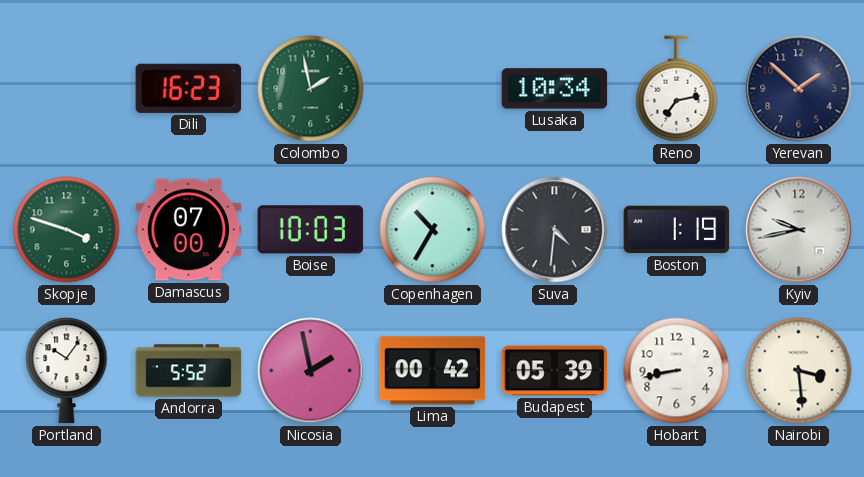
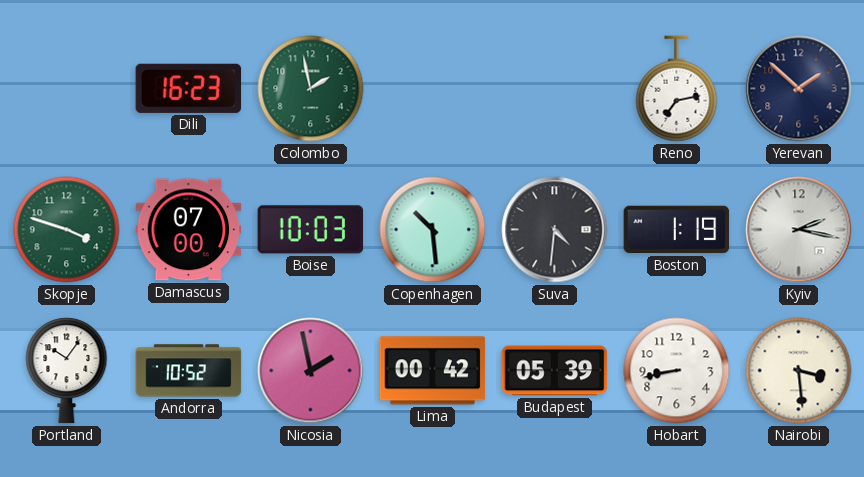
Lusaka: 10:34 -> none (555, 89)
Copenhagen: 10:35 -> 10:29 (433, 230)
Kyiv: 9:43 -> 2:17 (799, 230)
Andorra: 5:52 -> 10:52 (189, 371)
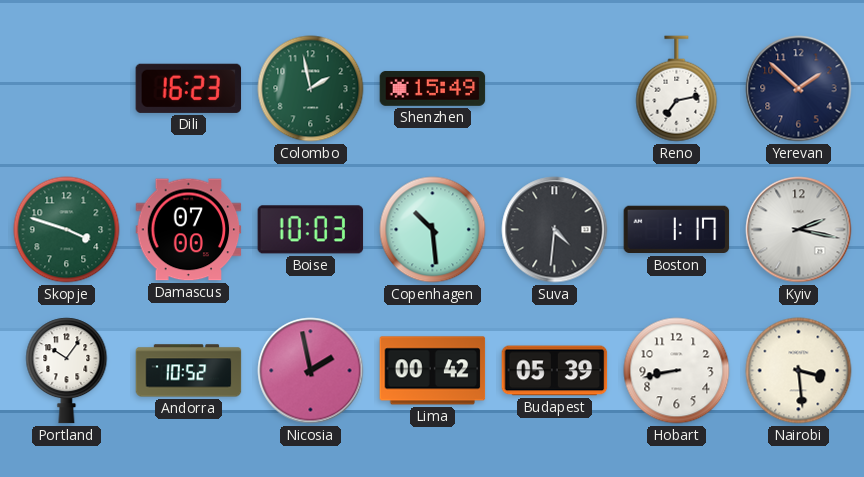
Shenzhen: none -> 15:49 (433, 88)
Boston: 1:19 -> 1:17 (677, 230)
